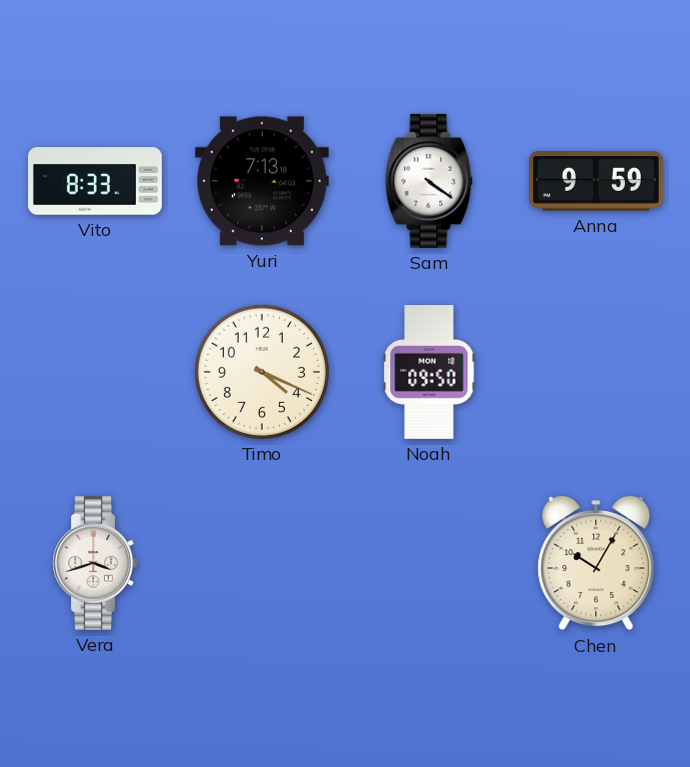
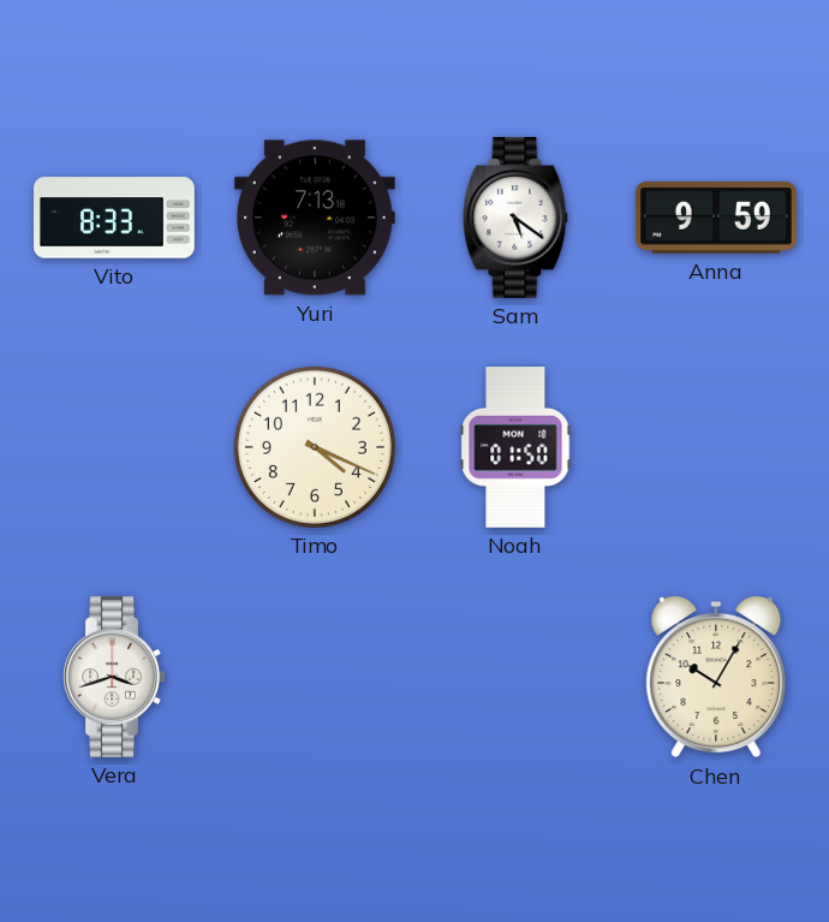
Sam: 4:21 -> 5:21 (515, 218)
Noah: 09:50 -> 01:50 (515, 448)
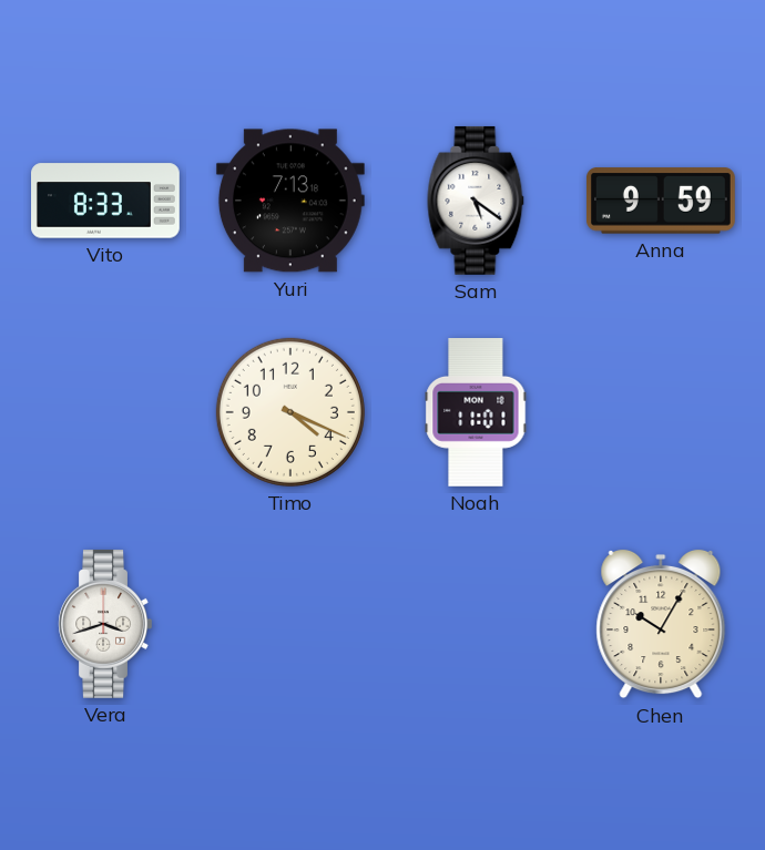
Noah: 01:50 -> 11:01 (476, 413)
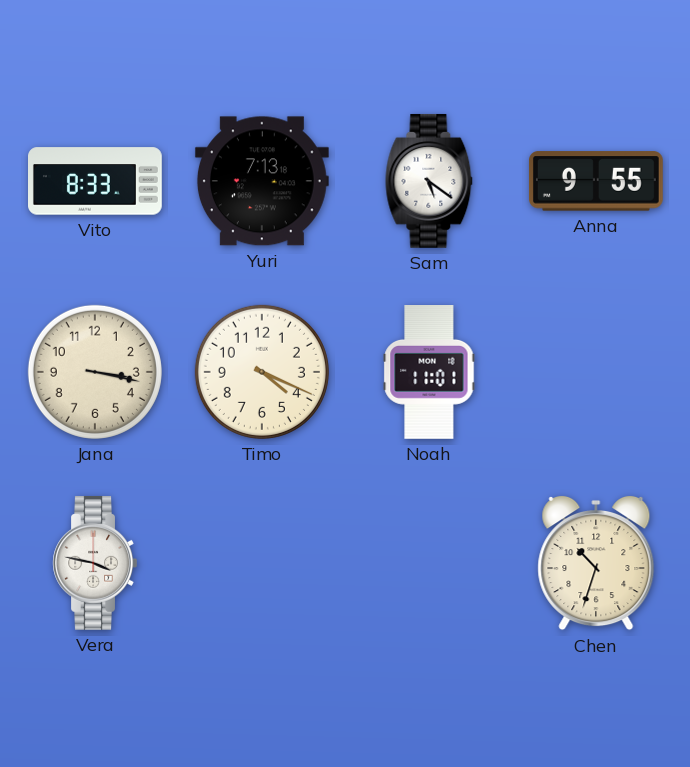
Anna: 9:59 -> 9:55 (596, 181)
Jana: none -> 3:17 (95, 372)
Vera: 3:42 -> 3:47 (95, 563)
Chen: 10:05 -> 10:33 (596, 563)
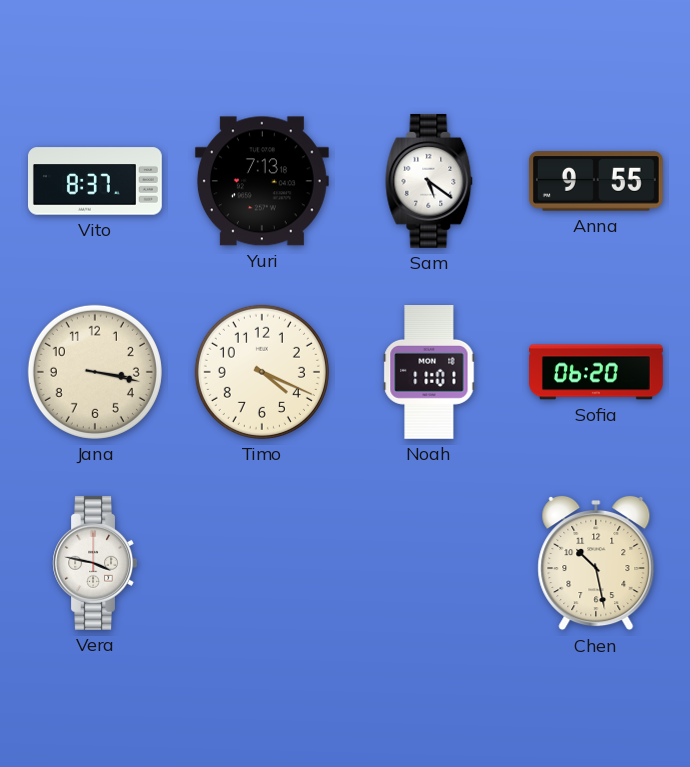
Vito: 8:33 -> 8:37 (96, 181)
Sofia: none -> 06:20 (597, 372)
Chen: 10:33 -> 10:28 (596, 563)
